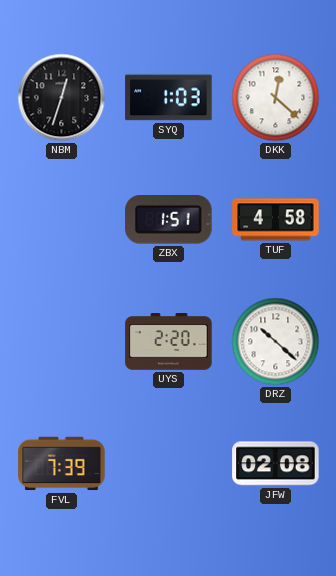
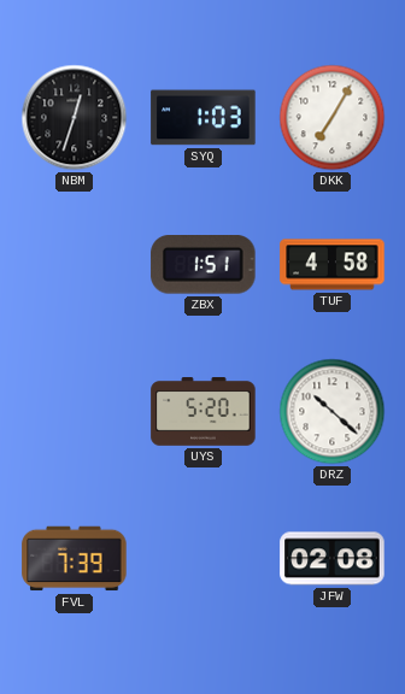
DKK: 12:22 -> 7:05 (333, 118)
UYS: 2:20 -> 5:20 (204, 412)
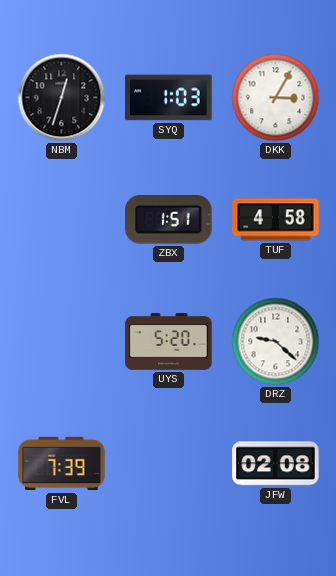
DKK: 7:05 -> 3:05 (276, 98)
DRZ: 10:22 -> 9:22 (276, 342)
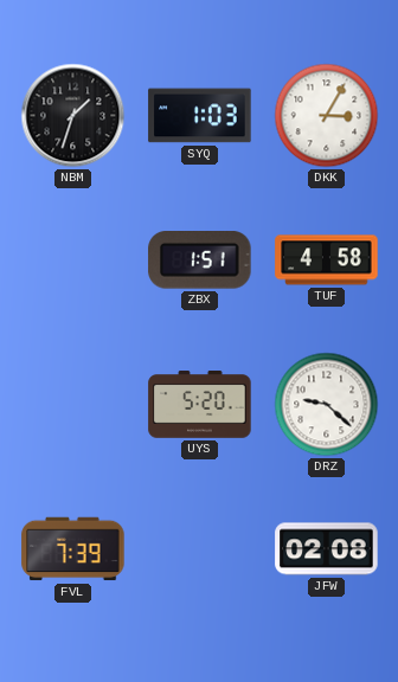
NBM: 12:33 -> 1:33 (73, 116)
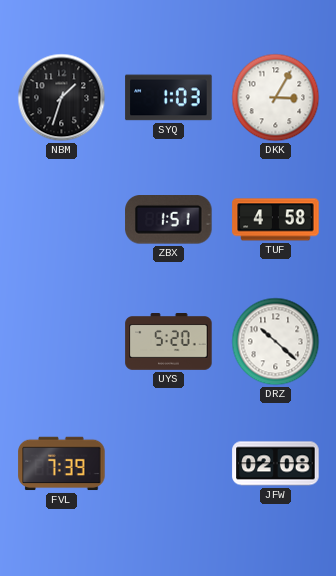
DRZ: 9:22 -> 10:22 (276, 342)
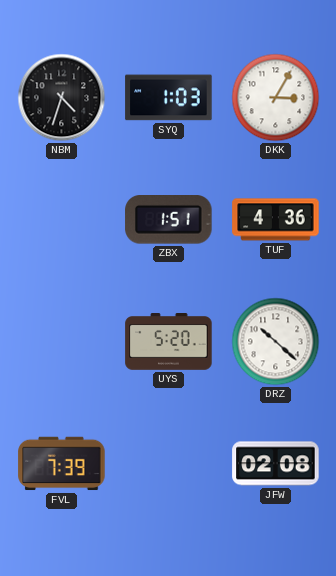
NBM: 1:33 -> 4:33 (62, 98)
TUF: 4:58 -> 4:36 (276, 220)
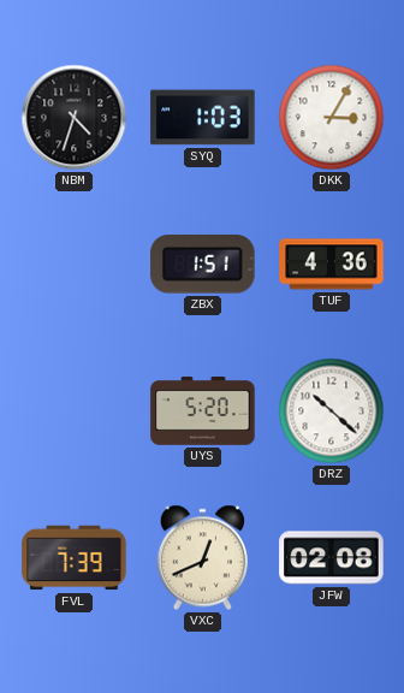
VXC: none -> 12:41 (203, 558)
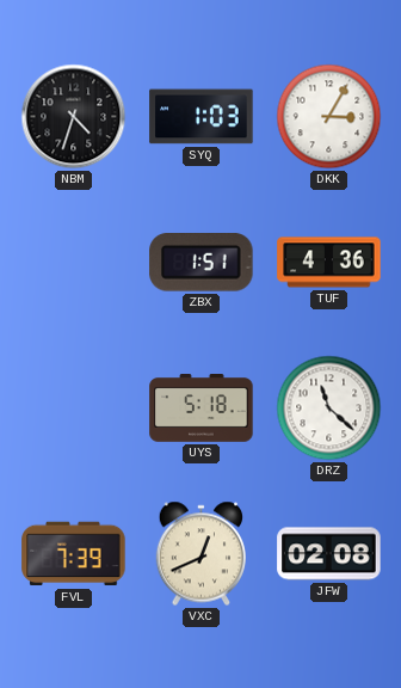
UYS: 5:20 -> 5:18 (202, 408)
DRZ: 10:22 -> 11:22 (329, 408)
